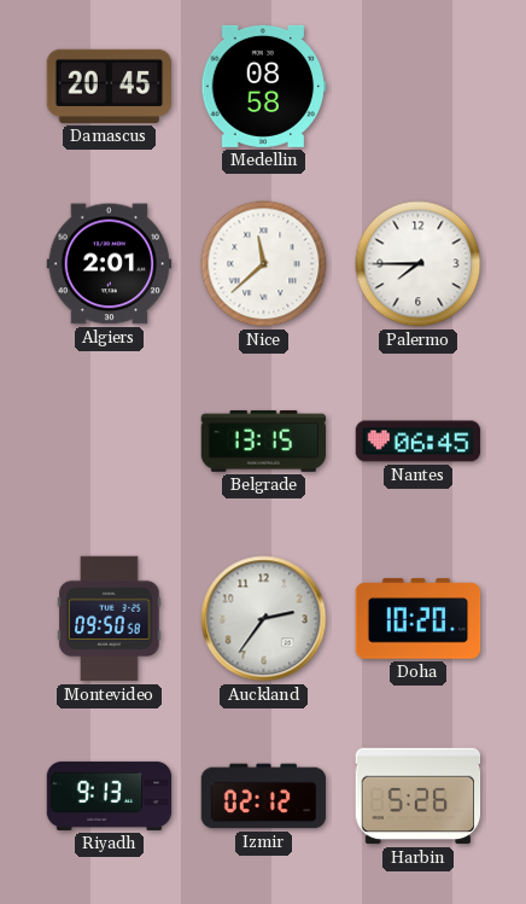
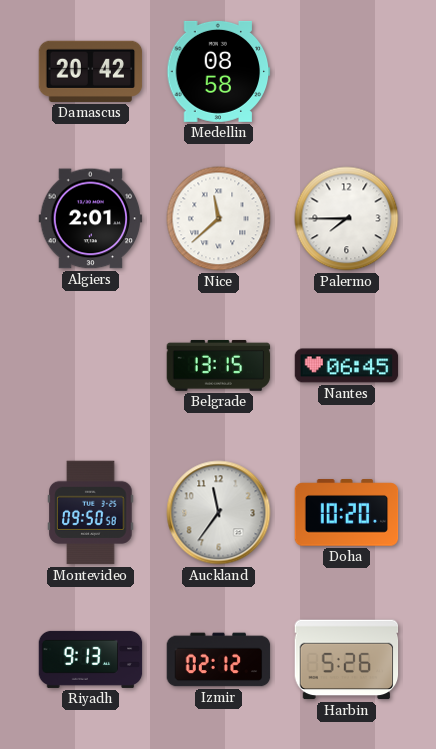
Damascus: 20:45 -> 20:42 (91, 71)
Auckland: 2:36 -> 11:36 (219, 513)
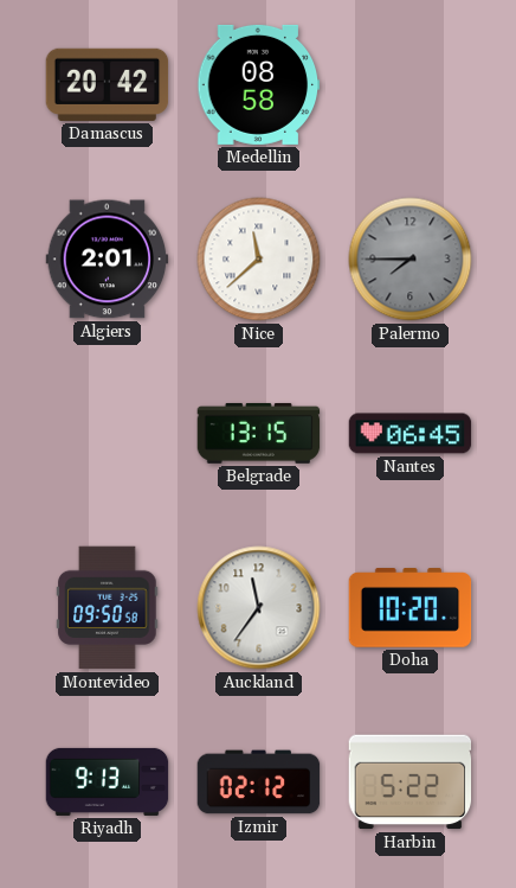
Palermo dial: white -> grey (411, 260)
Harbin: 5:26 -> 5:22 (411, 782)
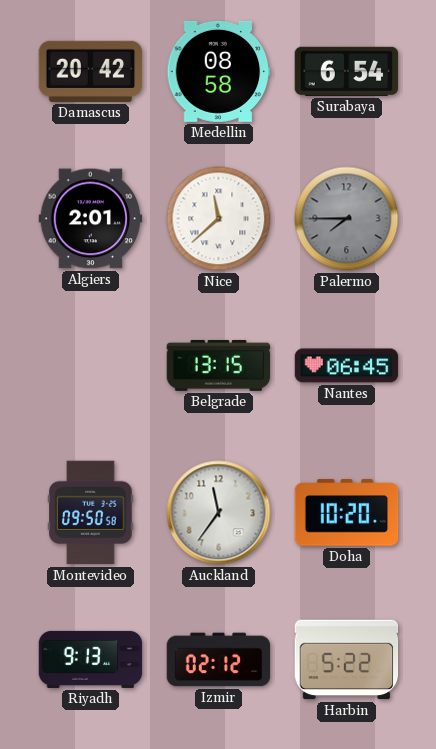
Surabaya: none -> 6:54 (347, 71)
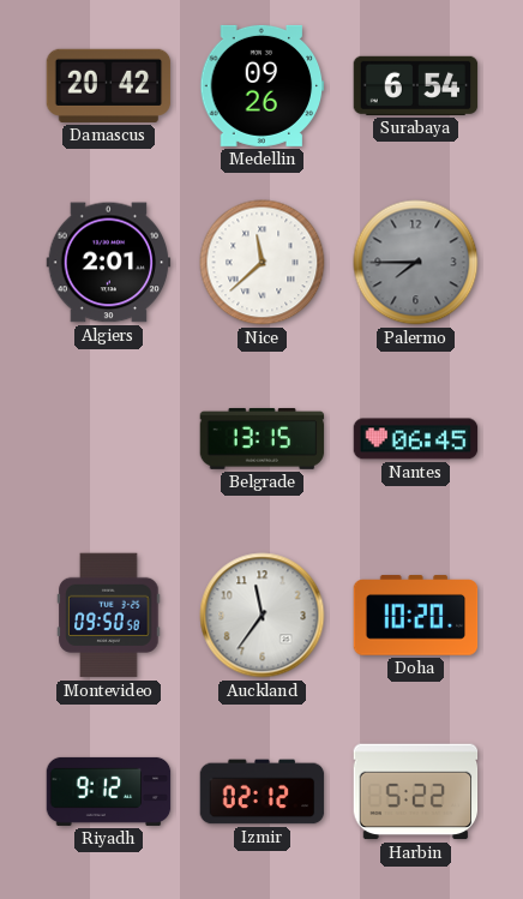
Medellin: 08:58 -> 09:26 (263, 85)
Riyadh: 9:13 -> 9:12 (109, 791)
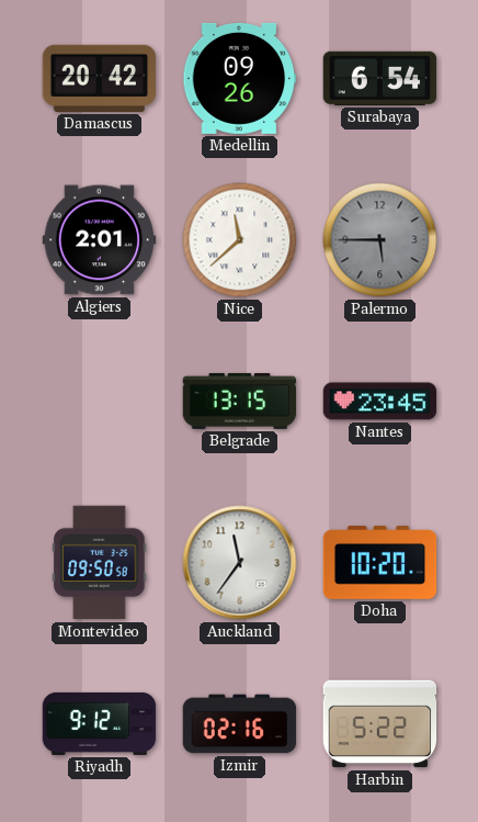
Palermo: 7:45 -> 5:45 (380, 240)
Nantes: 06:45 -> 23:45 (380, 402)
Izmir: 02:12 -> 02:16 (240, 724)
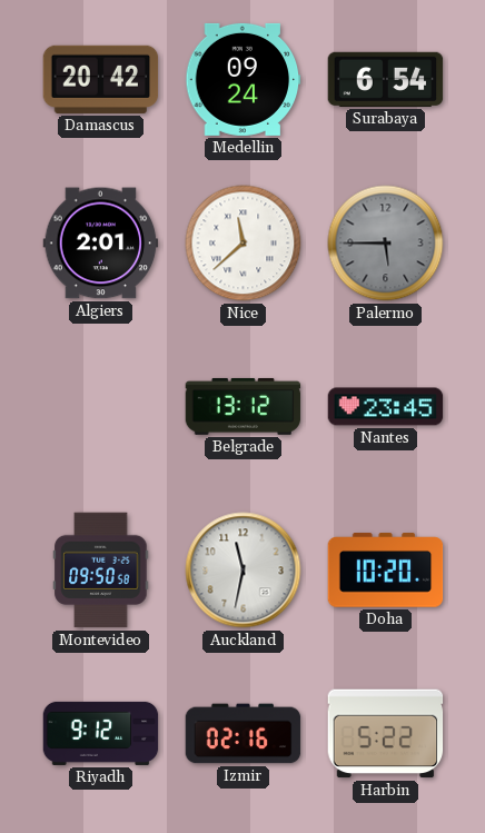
Medellin: 09:26 -> 09:24 (244, 79)
Belgrade: 13:15 -> 13:12 (244, 406)
Auckland: 11:36 -> 11:32 (244, 571)
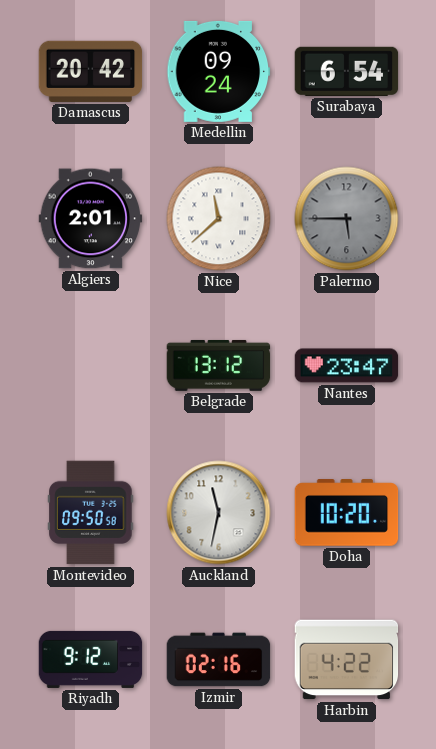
Nantes: 23:45 -> 23:47 (347, 366)
Harbin: 5:22 -> 4:22 (347, 660)
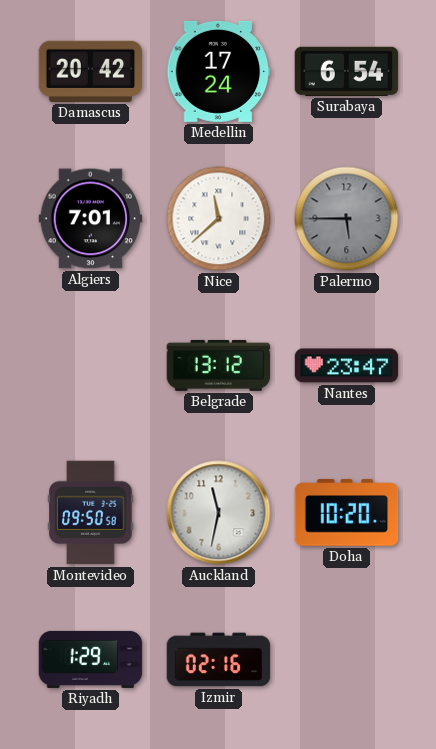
Medellin: 09:24 -> 17:24 (219, 71)
Algiers: 2:01 -> 7:01 (91, 219)
Riyadh: 9:12 -> 1:29 (91, 659)
Harbin: 4:22 -> none (347, 660)
